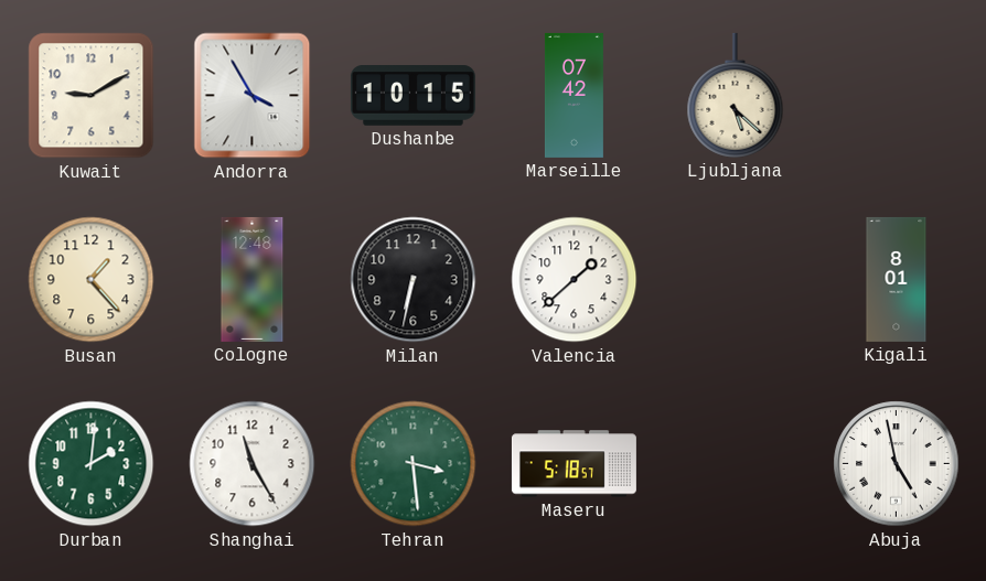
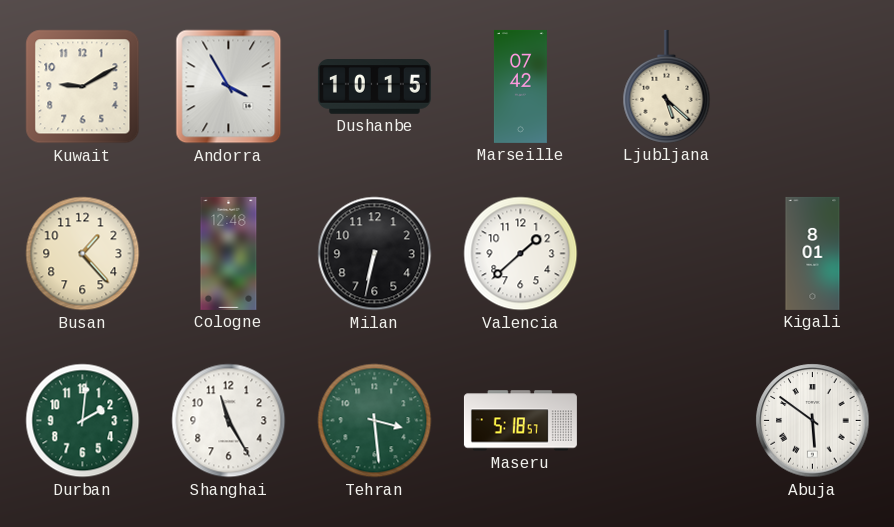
Abuja: 4:58 -> 5:51 (813, 421)
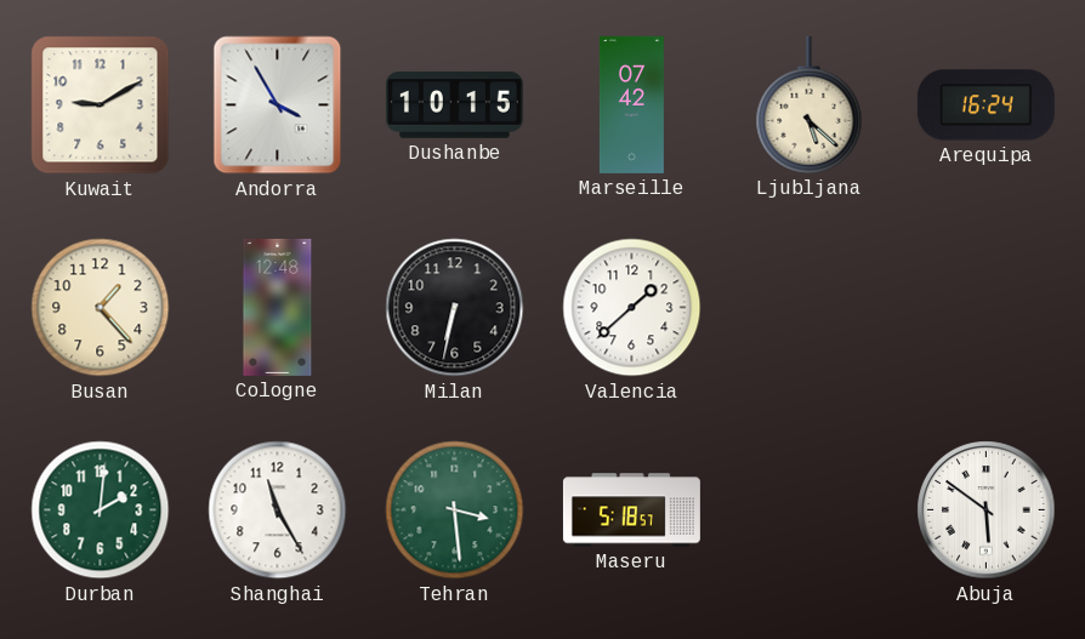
Arequipa: none -> 16:24 (985, 105)
Kigali: 8:01 -> none (813, 253)
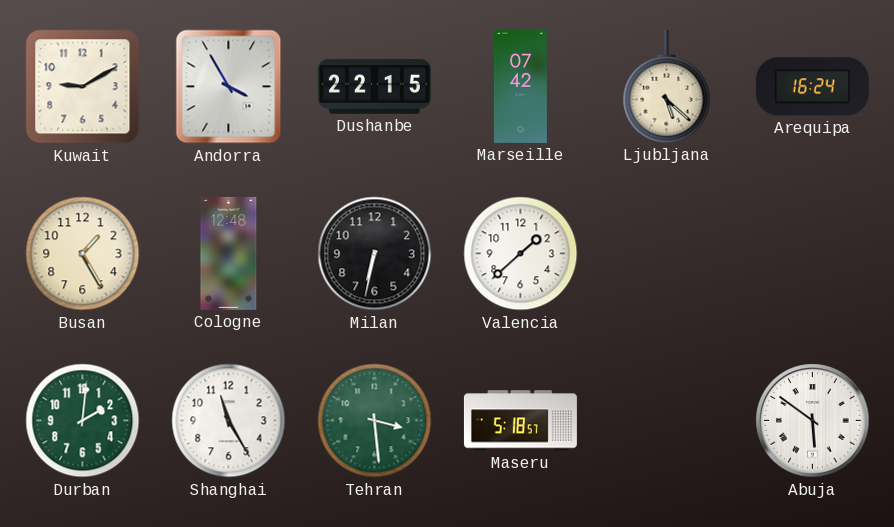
Dushanbe: 10:15 -> 22:15 (374, 87)
Busan: 1:23 -> 1:25 (83, 254)
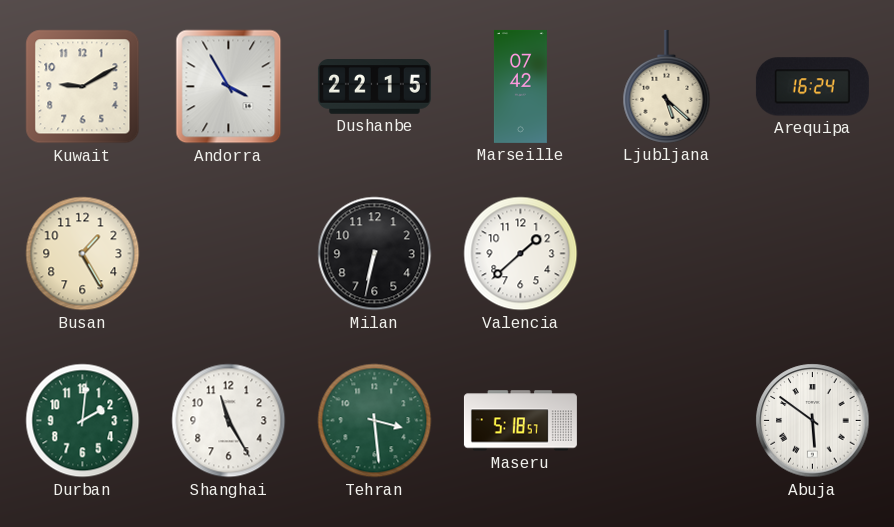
Cologne: 12:48 -> none (229, 253)
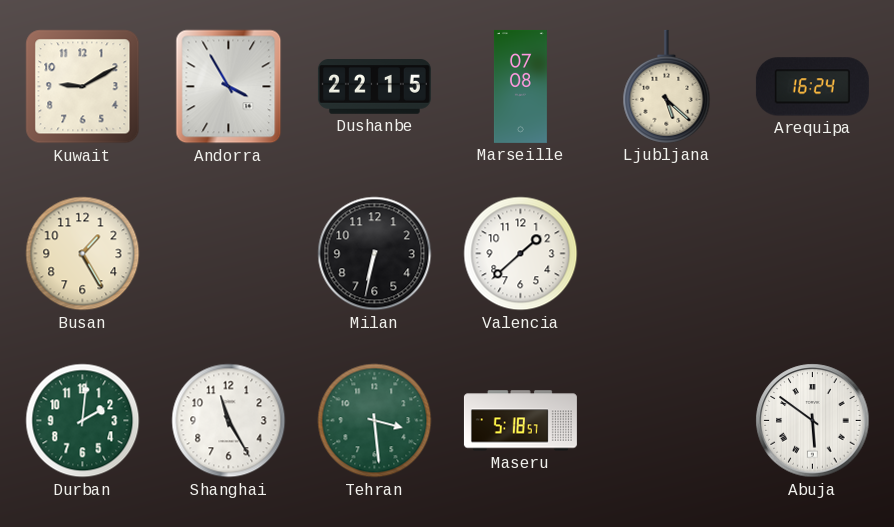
Marseille: 07:42 -> 07:08 (520, 86)
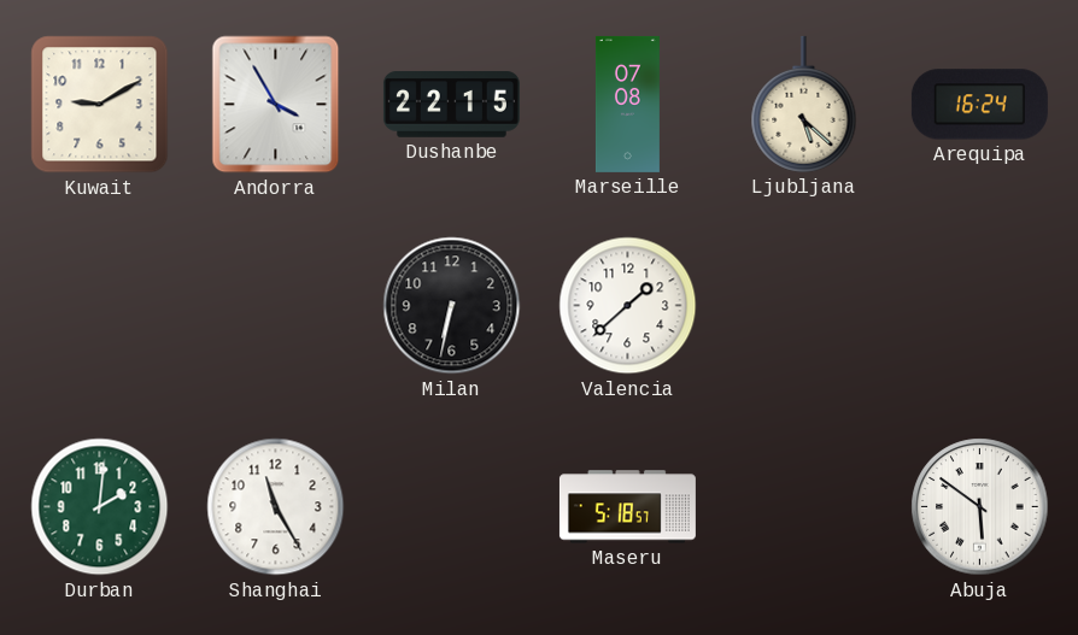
Busan: 1:25 -> none (83, 254)
Tehran: 3:29 -> none (375, 421)
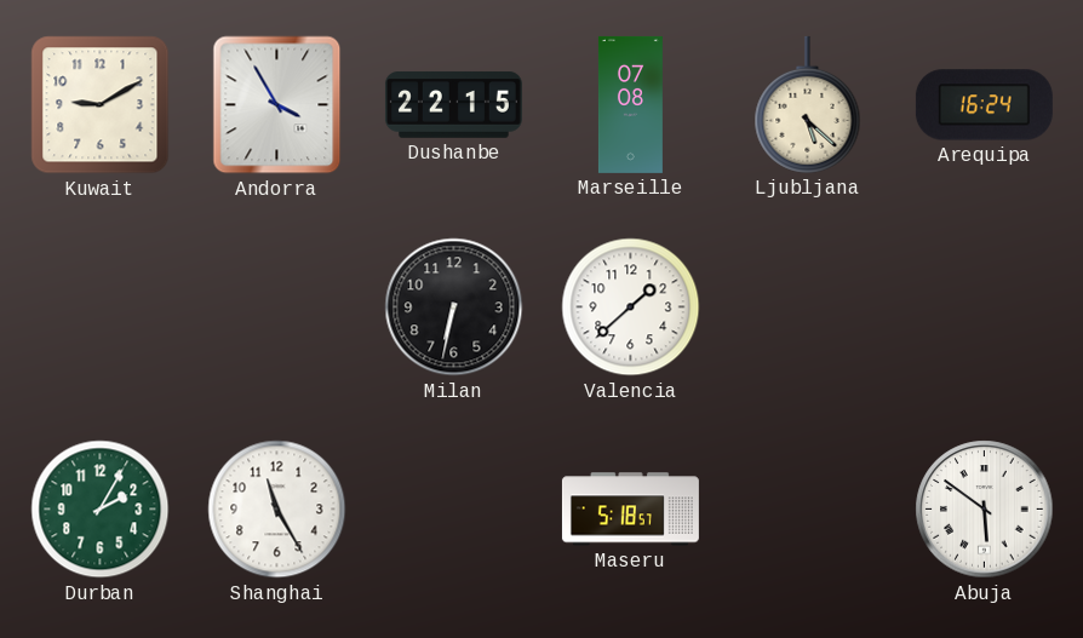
Durban: 2:01 -> 2:05 (101, 510)
